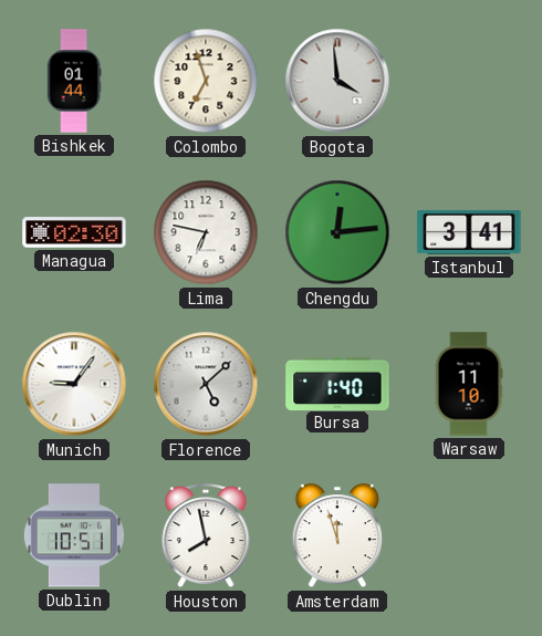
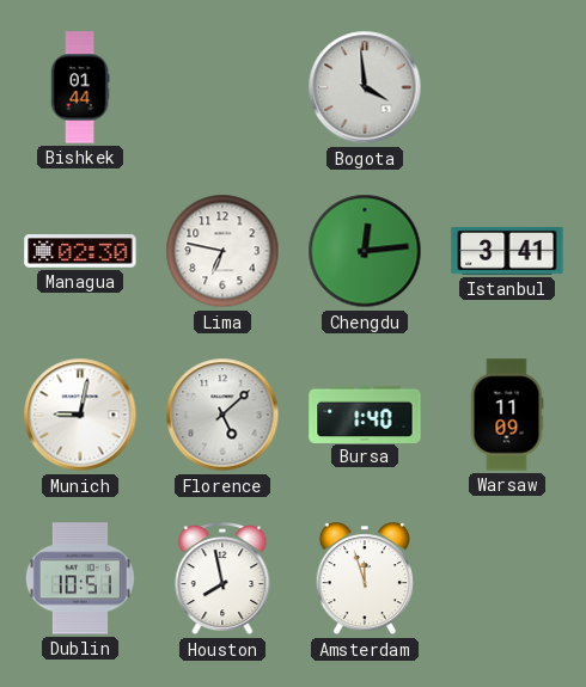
Colombo: 6:57 -> none (206, 81)
Munich: 9:06 -> 9:02 (80, 415)
Warsaw: 11:10 -> 11:09 (507, 415)
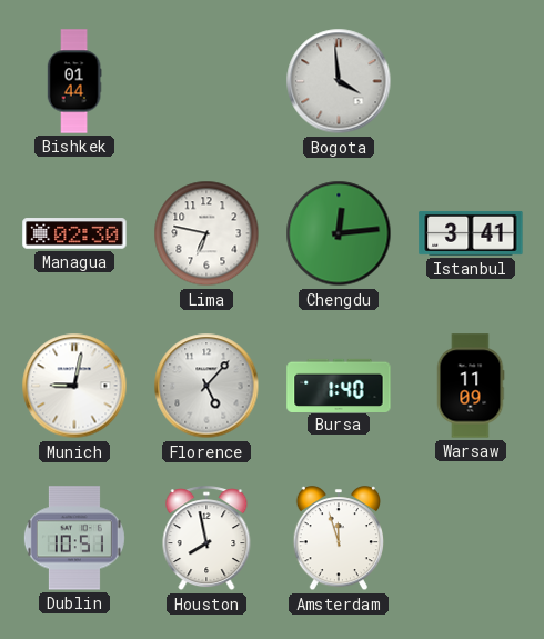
Florence: 5:08 -> 5:07 (206, 386)
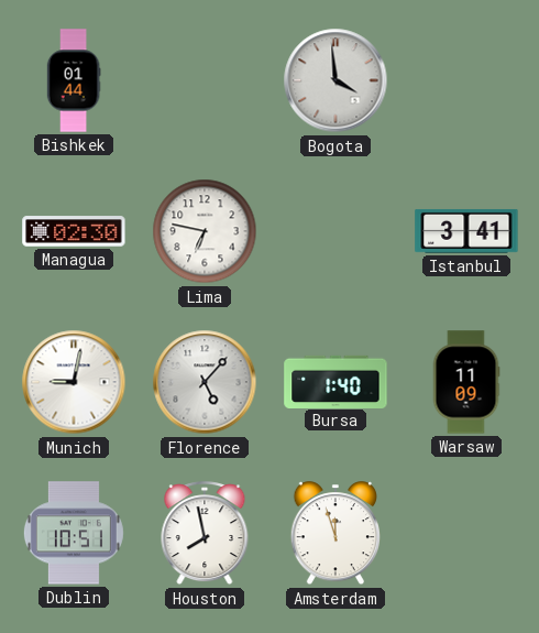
Chengdu: 12:14 -> none (339, 233)
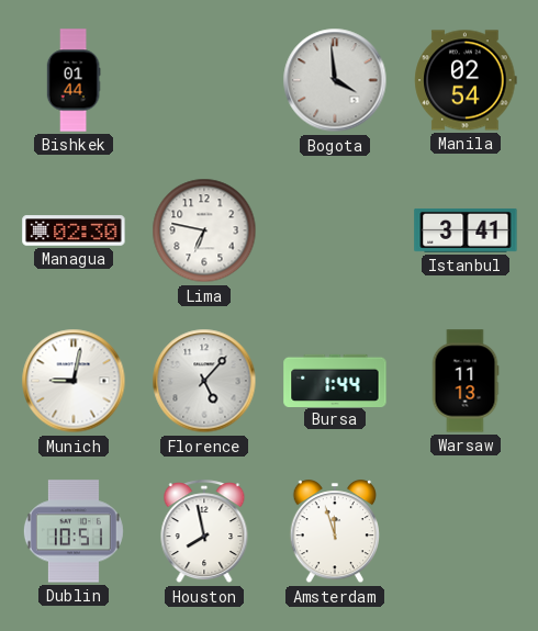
Manila: none -> 02:54 (466, 80)
Bursa: 1:40 -> 1:44 (335, 380)
Warsaw: 11:09 -> 11:13 (466, 381)
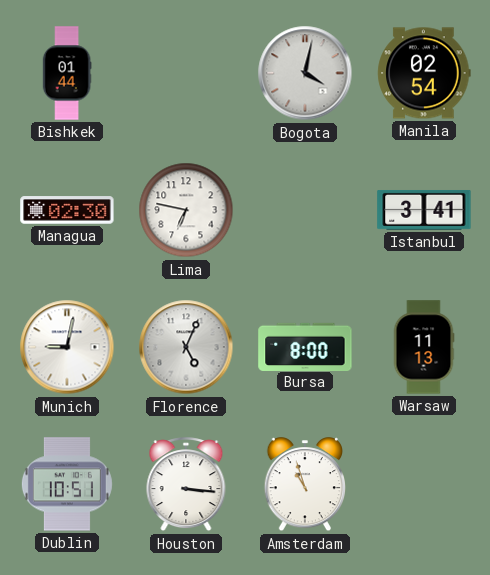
Bogota: 3:59 -> 4:02 (305, 73)
Florence: 5:07 -> 5:04 (186, 347)
Bursa: 1:44 -> 8:00 (305, 346)
Houston: 7:58 -> 3:16 (186, 485)
Amsterdam: 11:57 -> 10:57 (304, 485)
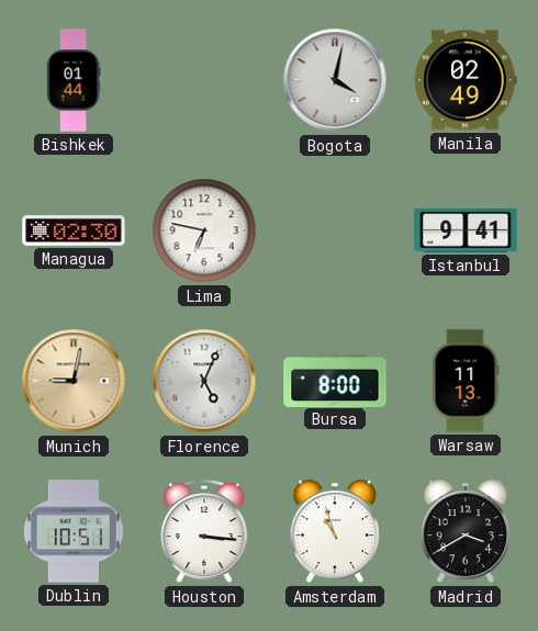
Manila: 02:54 -> 02:49 (466, 80)
Istanbul: 3:41 -> 9:41 (466, 230)
Munich dial: white -> champagne (74, 381)
Madrid: none -> 3:40 (464, 532)
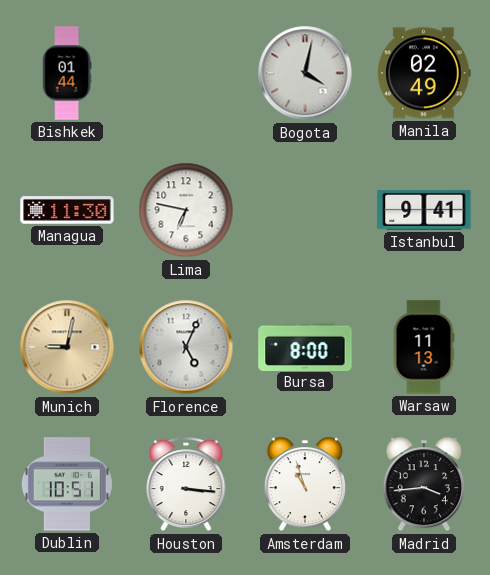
Managua: 02:30 -> 11:30 (67, 210)
Madrid: 3:40 -> 3:44 (423, 485)
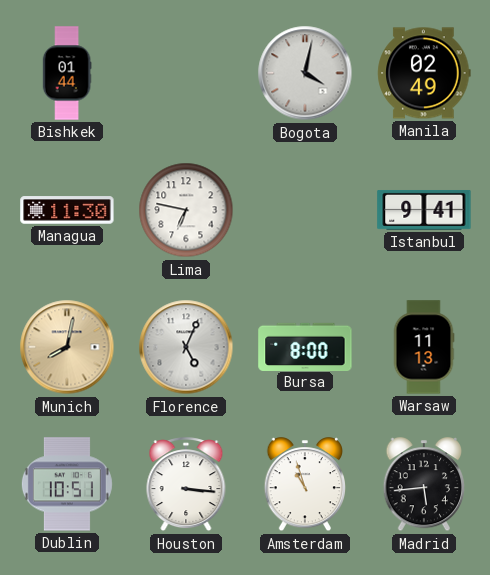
Munich: 9:02 -> 8:02 (67, 347)
Madrid: 3:44 -> 5:44 (423, 485)
